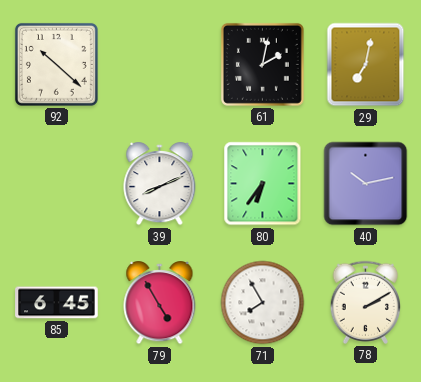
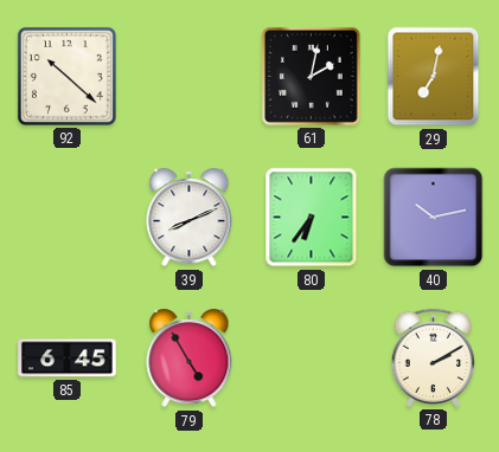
71: 7:55 -> none (263, 303)
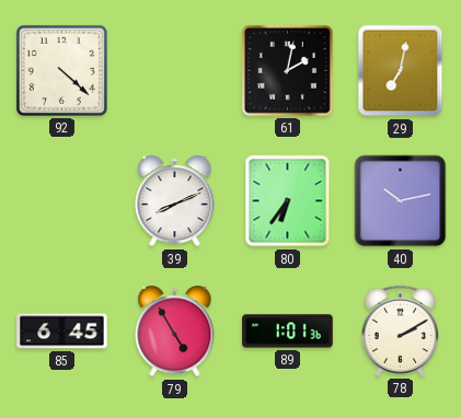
92: 10:22 -> 4:22 (61, 70)
89: none -> 1:01 (288, 332)
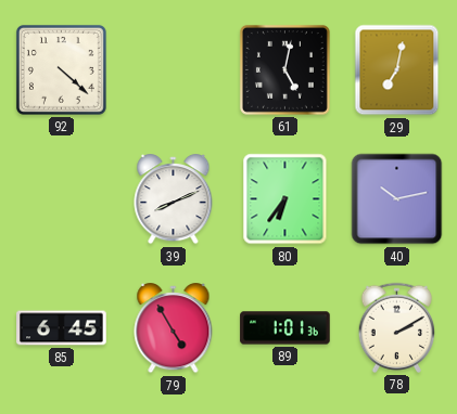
61: 2:02 -> 5:02 (284, 69)
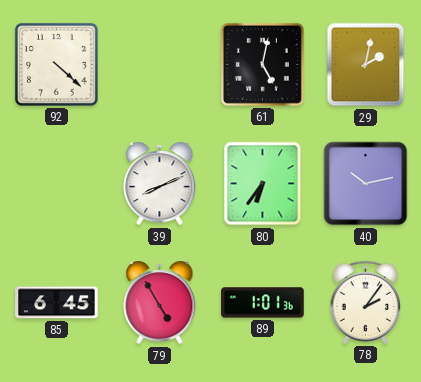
29: 7:02 -> 2:02 (366, 65)
78: 2:10 -> 2:06 (366, 302)
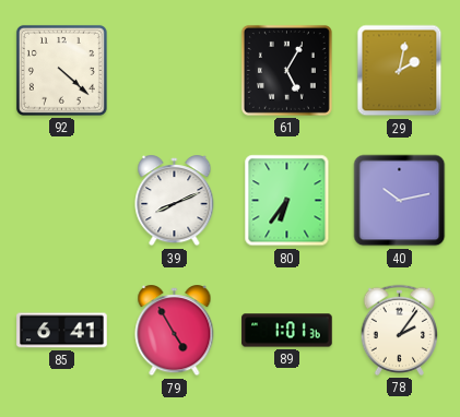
61: 5:02 -> 5:05 (286, 70)
85: 6:45 -> 6:41 (62, 331)
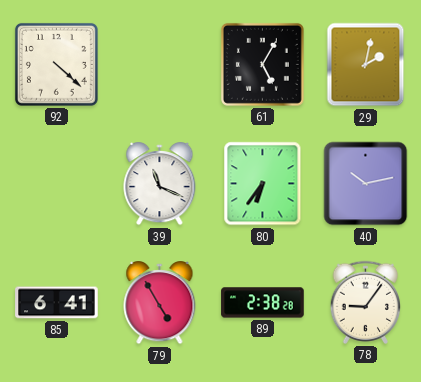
39: 8:11 -> 11:19 (160, 185)
89: 1:01 -> 2:38 (263, 303)
78: 2:06 -> 9:06 (366, 302)
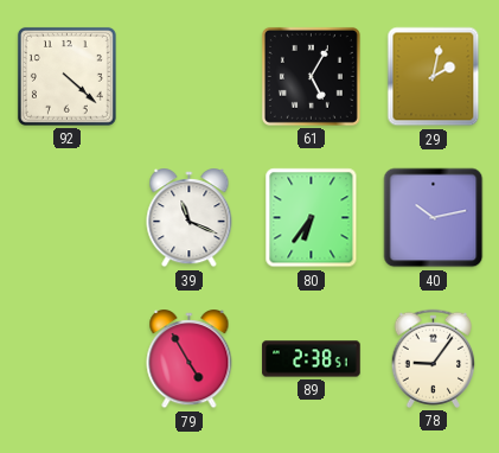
85: 6:41 -> none (57, 303)
89: 2:38:28 -> 2:38:51 (312, 359)
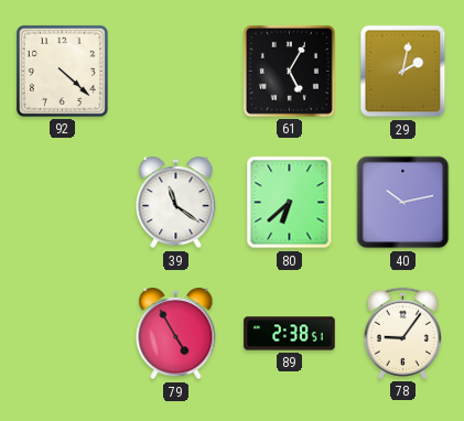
39: 11:19 -> 11:21 (176, 204)
80: 6:36 -> 6:38 (290, 203)
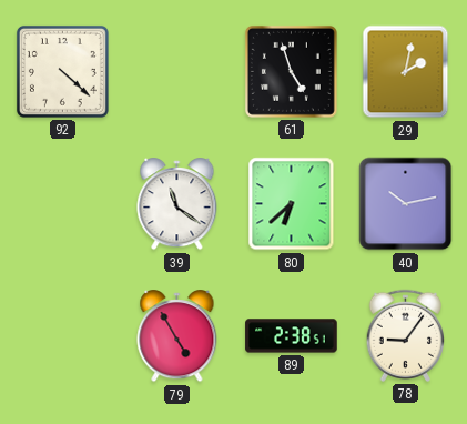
61: 5:05 -> 4:57 (291, 71)
